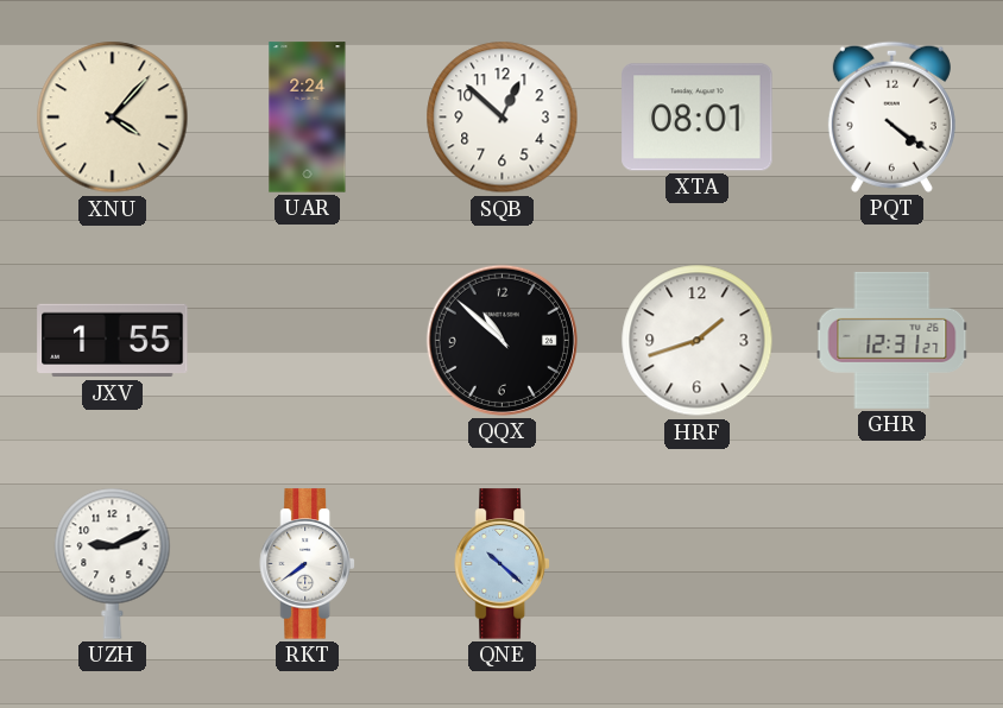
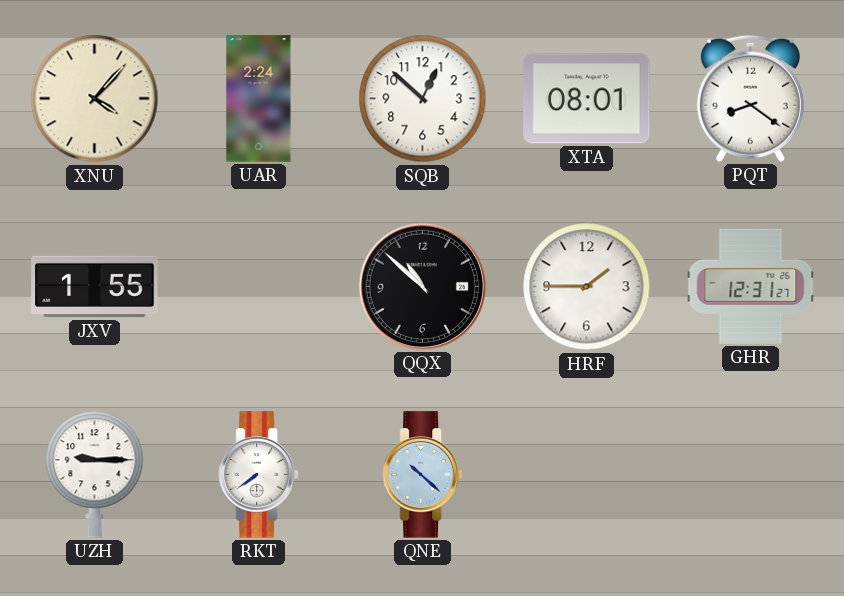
PQT: 4:21 -> 8:21 (750, 98)
HRF: 1:42 -> 1:45 (587, 287)
UZH: 9:11 -> 9:15 (95, 474)
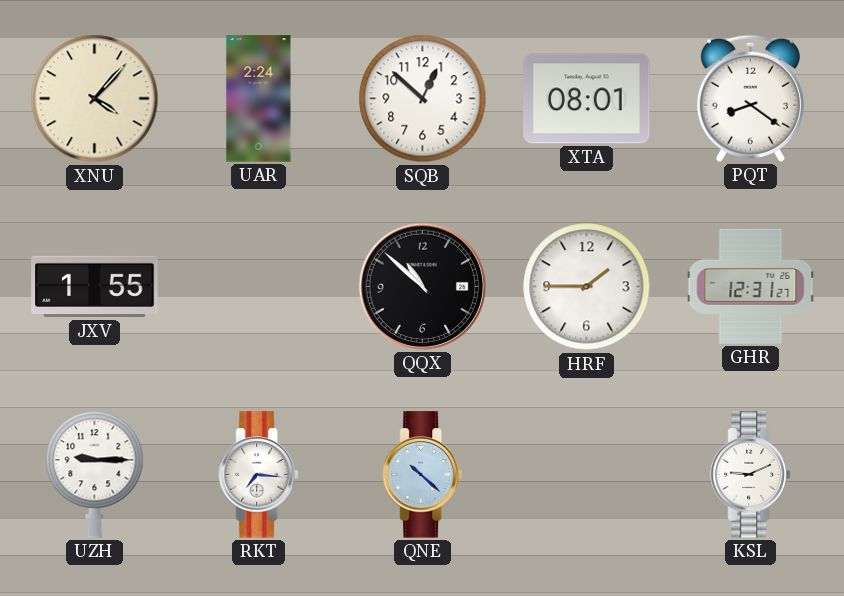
RKT: 7:39 -> 7:16 (259, 475)
KSL: none -> 9:11 (751, 475)
